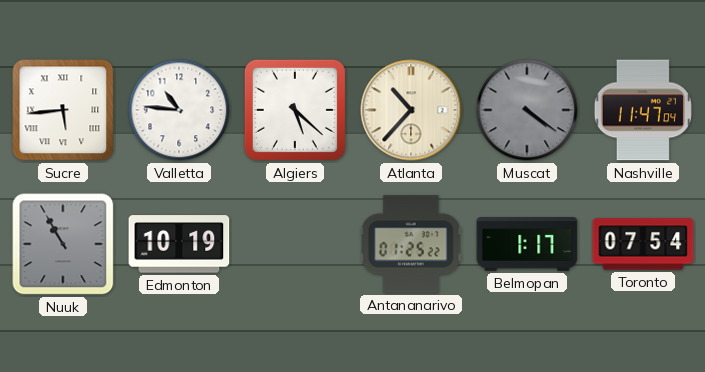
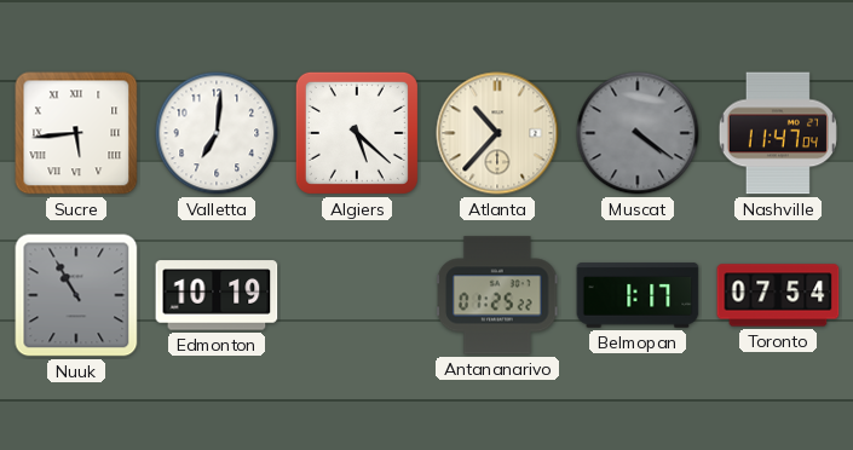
Valletta: 10:46 -> 7:01 (217, 133)
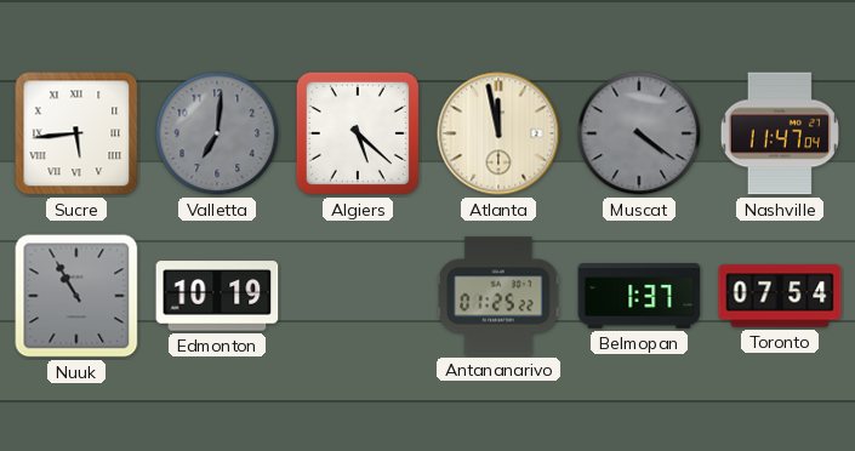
Valletta dial: white -> grey (217, 133)
Atlanta: 10:37 -> 11:58 (498, 133)
Belmopan: 1:17 -> 1:37 (639, 296)
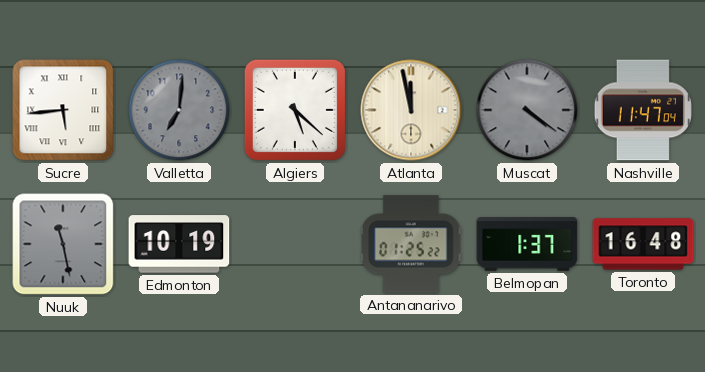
Nuuk: 10:55 -> 11:28 (63, 244)
Toronto: 07:54 -> 16:48 (643, 244)
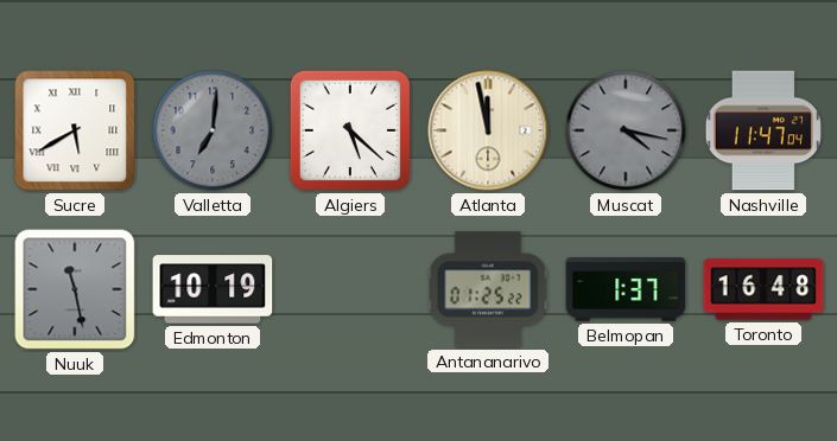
Sucre: 5:44 -> 5:40 (75, 130)
Muscat: 4:21 -> 4:17 (626, 130)
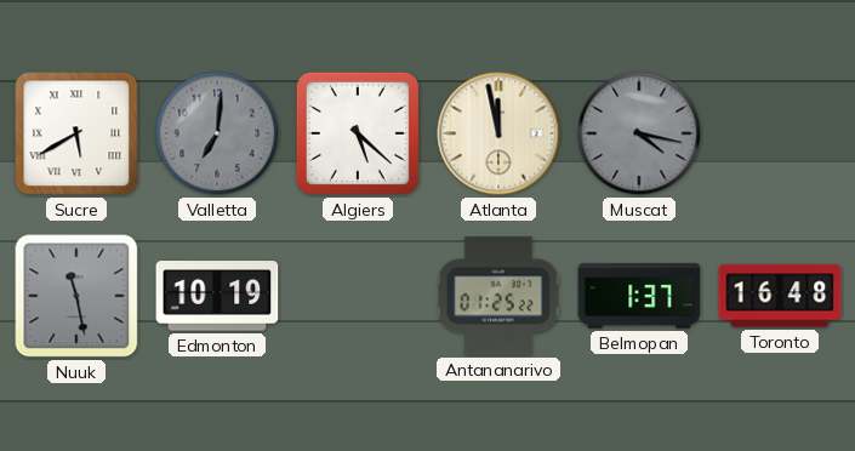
Nashville: 11:47 -> none (763, 130)
